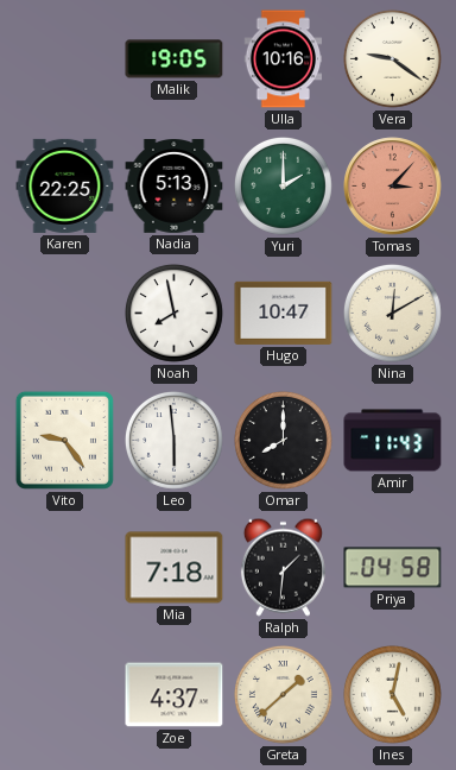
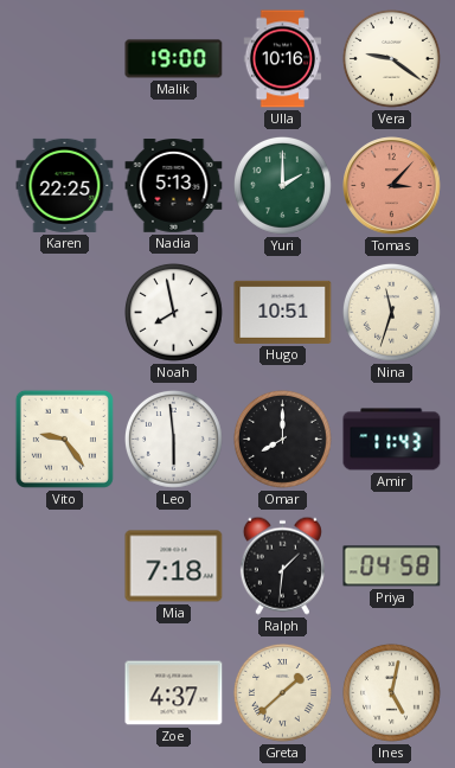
Malik: 19:05 -> 19:00 (174, 59)
Hugo: 10:47 -> 10:51 (283, 312)
Nina: 12:10 -> 11:33 (392, 313)
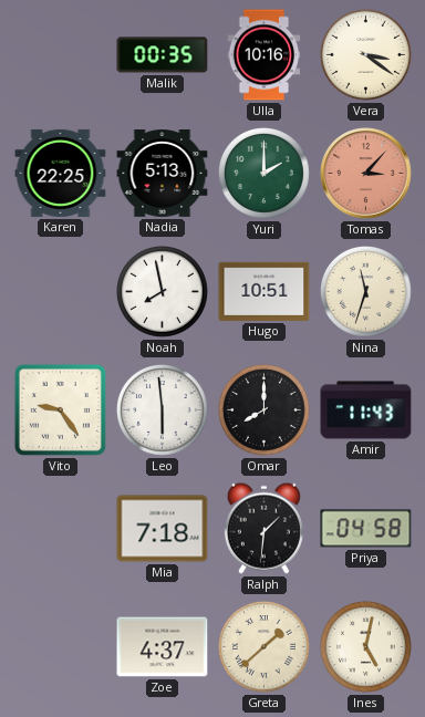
Malik: 19:00 -> 00:35 (163, 55)
Vera: 9:21 -> 3:21 (366, 55)
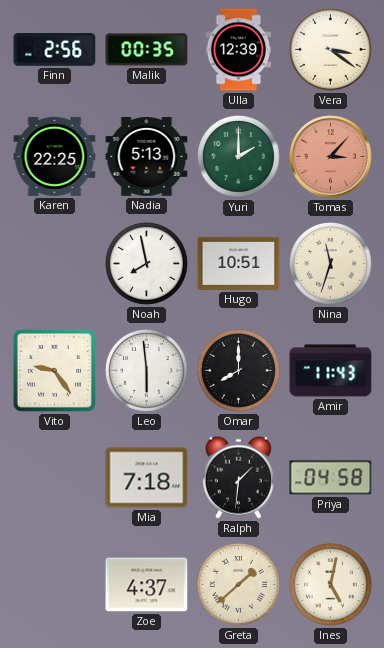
Finn: none -> 2:56 (55, 50)
Ulla: 10:16 -> 12:39 (239, 50)
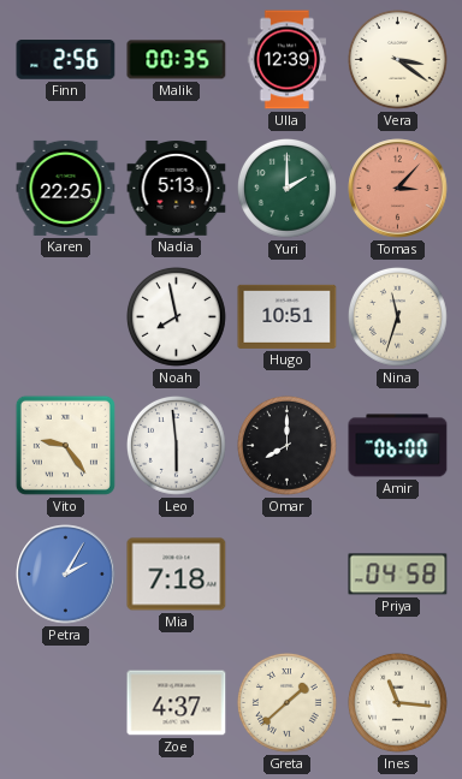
Amir: 11:43 -> 06:00 (398, 446)
Petra: none -> 2:05 (66, 575)
Ralph: 1:31 -> none (238, 477)
Ines: 5:02 -> 11:16 (398, 703)
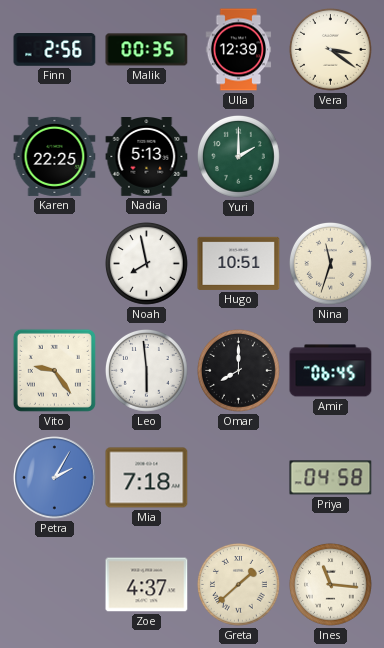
Tomas: 3:07 -> none (398, 189)
Amir: 06:00 -> 06:45 (331, 371)
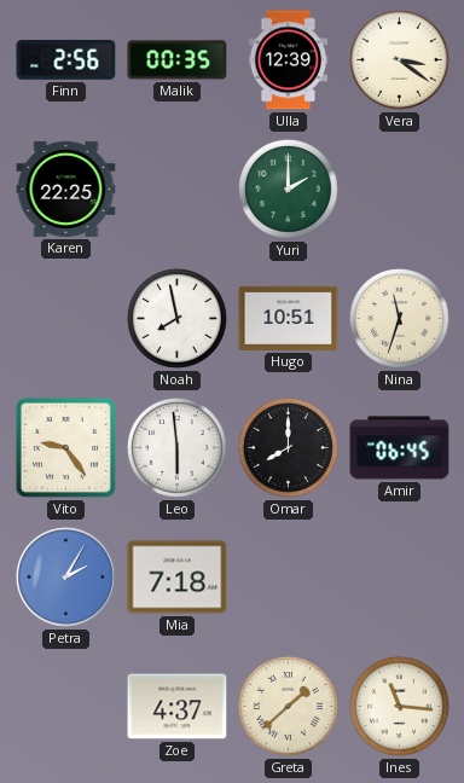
Nadia: 5:13 -> none (147, 157)
Priya: 04:58 -> none (331, 478)
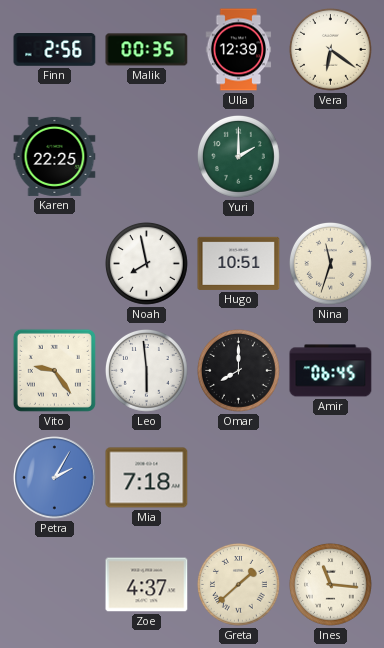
Vera: 3:21 -> 6:21 (331, 50)
